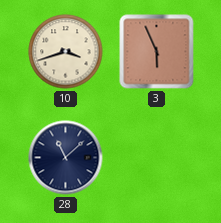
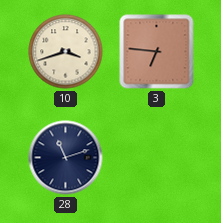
3: 5:56 -> 6:46 (157, 52)
28: 11:08 -> 11:12 (66, 158)
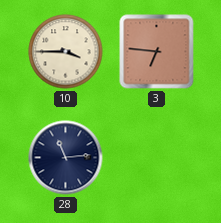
10: 3:42 -> 3:45 (66, 52)
28: 11:12 -> 11:14 (66, 158)
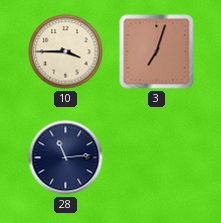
3: 6:46 -> 7:03 (157, 52)
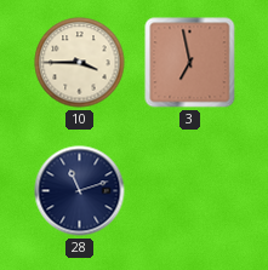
3: 7:03 -> 6:58 (190, 63)
28: 11:14 -> 11:12 (80, 191)
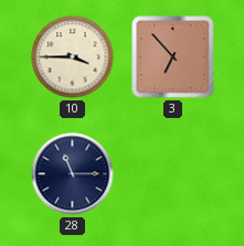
3: 6:58 -> 6:53 (173, 57)
28: 11:12 -> 11:15 (73, 174)
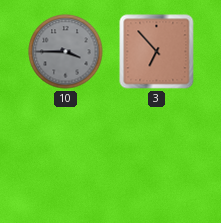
10 dial: cream -> grey (66, 52)
28: 11:15 -> none (73, 174)
